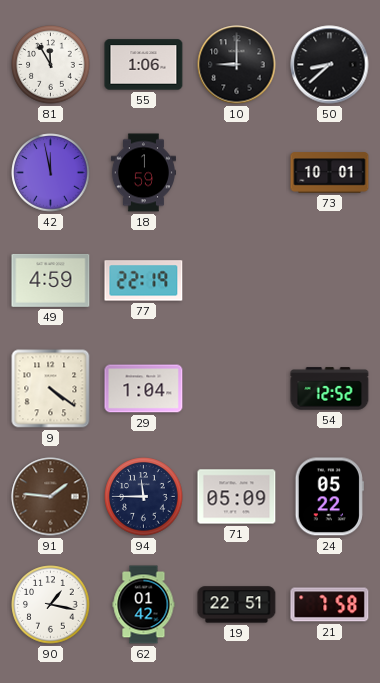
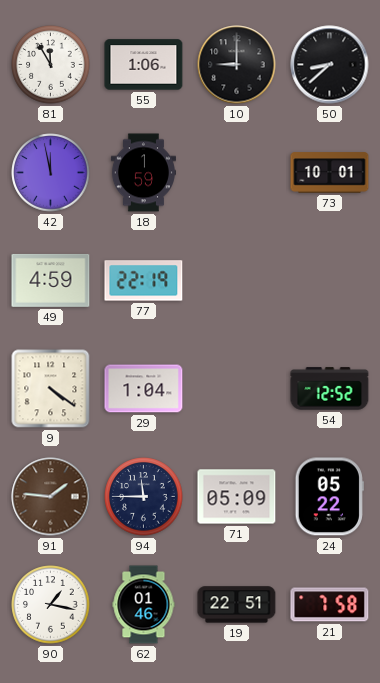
62: 01:42 -> 01:46 (144, 605)
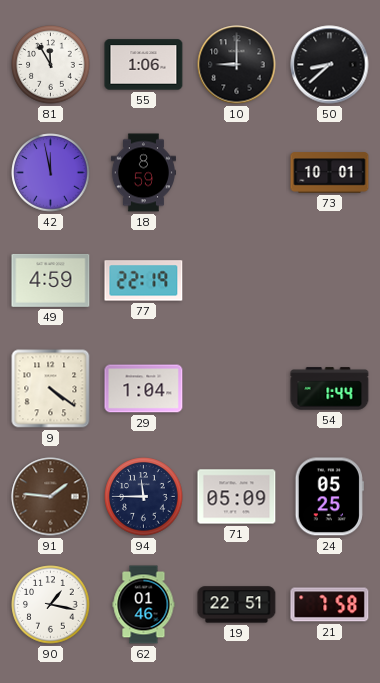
18: 1:59 -> 8:59 (143, 173)
54: 12:52 -> 1:44 (330, 389)
24: 05:22 -> 05:25 (329, 497)
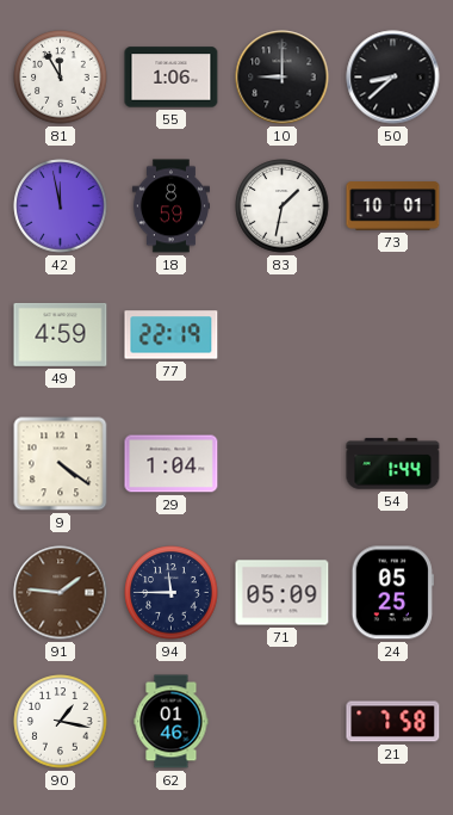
83: none -> 1:32 (283, 206)
19: 22:51 -> none (237, 605)
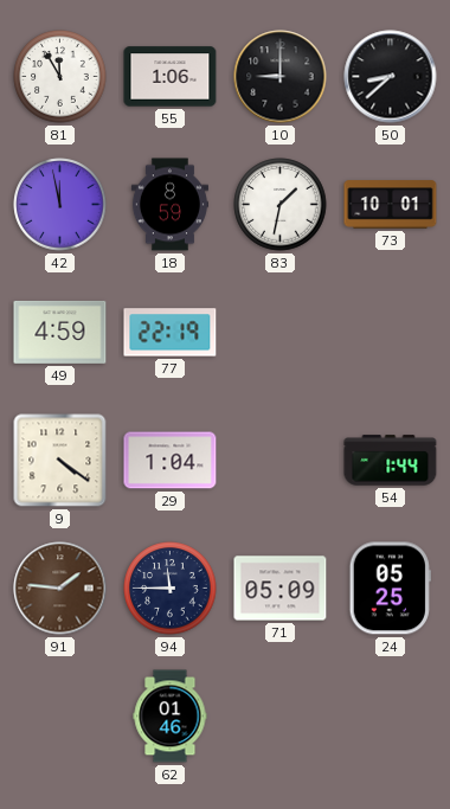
90: 1:17 -> none (61, 722)
21: 7:58 -> none (393, 722)
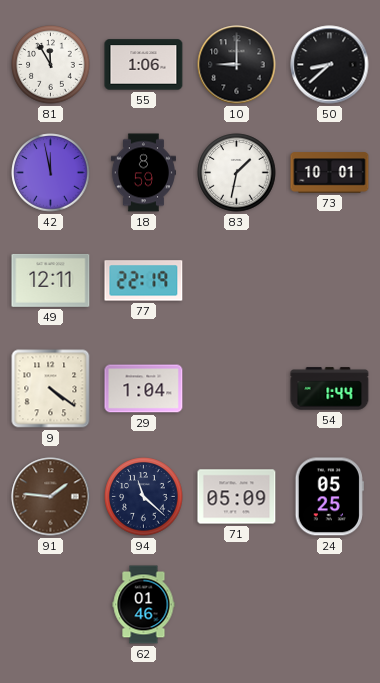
49: 4:59 -> 12:11 (51, 280)
94: 11:45 -> 11:22 (144, 497)
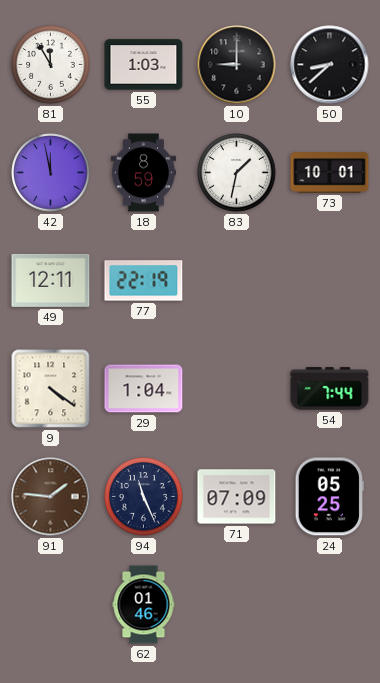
55: 1:06 -> 1:03 (144, 65)
54: 1:44 -> 7:44 (330, 389)
94: 11:22 -> 11:26 (144, 497)
71: 05:09 -> 07:09 (237, 497)
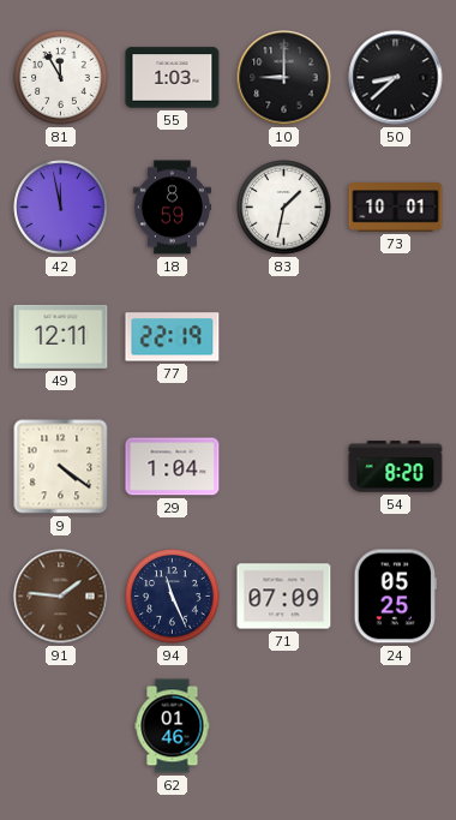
54: 7:44 -> 8:20 (396, 467)
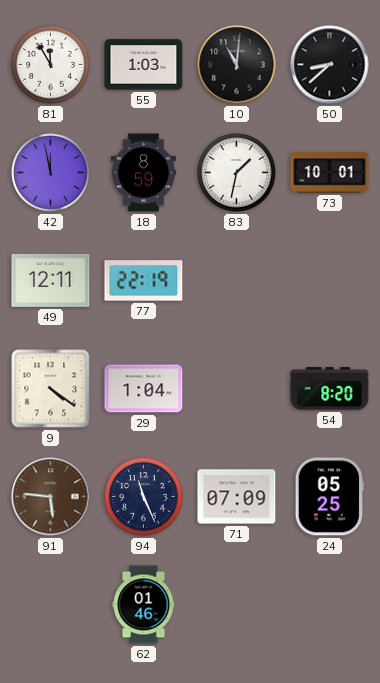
10: 9:00 -> 11:01 (237, 65)
91: 1:46 -> 5:46 (51, 497)
